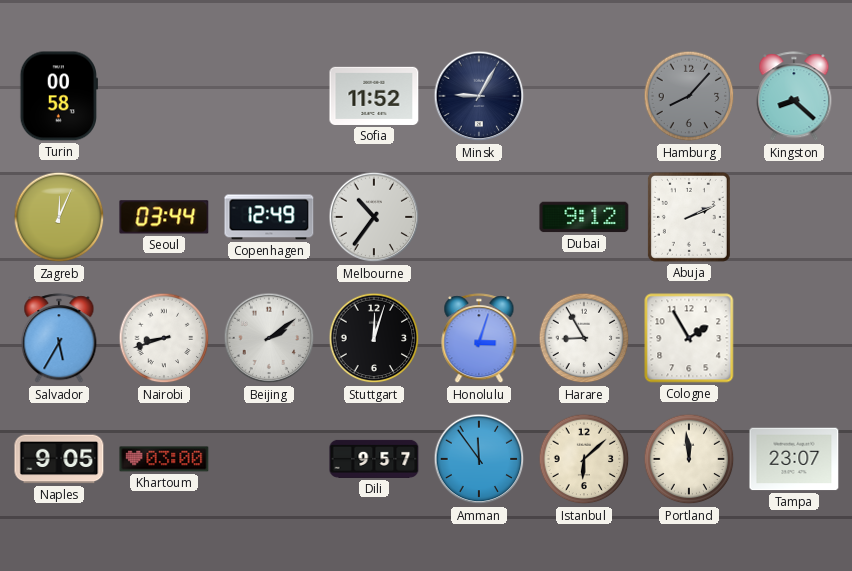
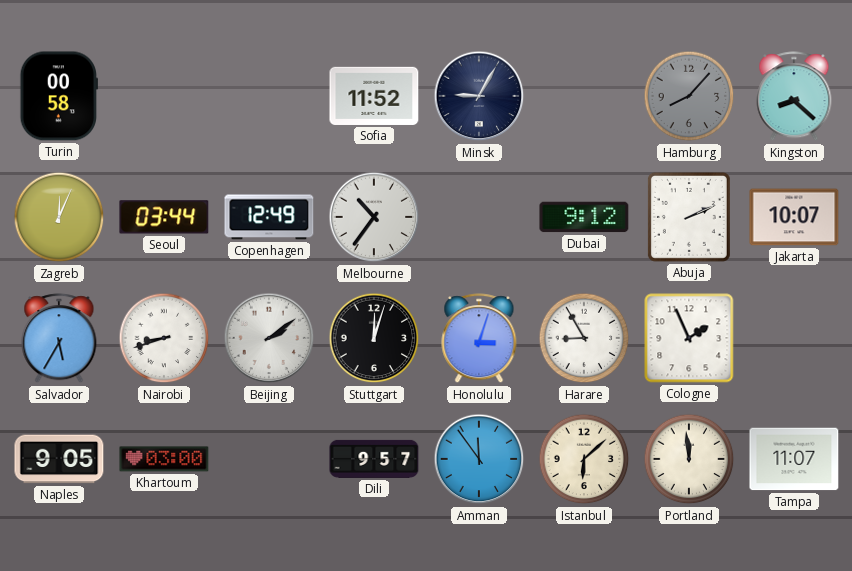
Jakarta: none -> 10:07 (794, 217)
Cologne: 1:55 -> 1:56 (689, 338)
Tampa: 23:07 -> 11:07 (794, 459)
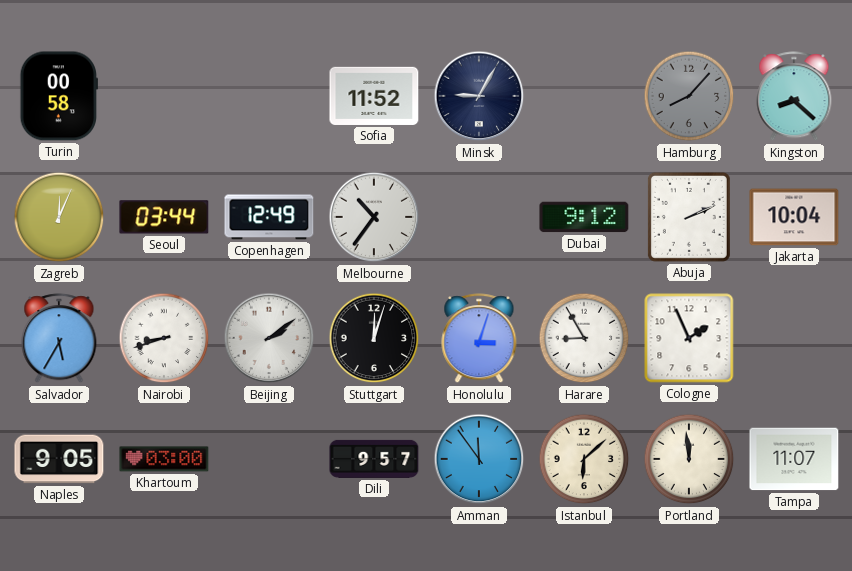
Jakarta: 10:07 -> 10:04 (794, 217)
